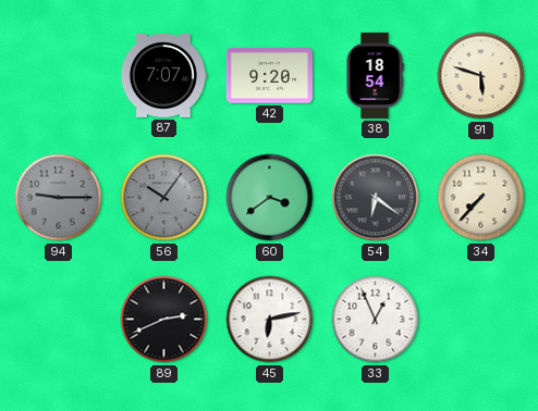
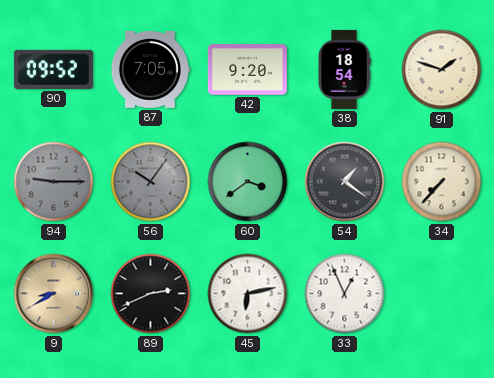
90: none -> 09:52 (53, 69)
87: 7:07 -> 7:05 (150, 69)
91: 5:48 -> 1:48 (442, 70)
54: 6:21 -> 1:21 (345, 182)
9: none -> 8:40 (54, 294)
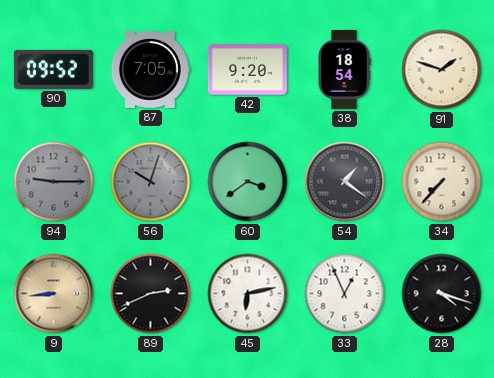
56: 10:06 -> 10:03 (151, 182)
9: 8:40 -> 8:44 (54, 294)
28: none -> 4:18 (442, 294)
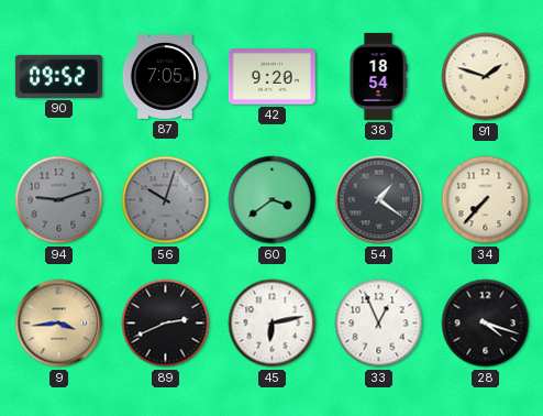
94: 9:15 -> 9:12 (59, 200)
9: 8:44 -> 3:44 (59, 324)
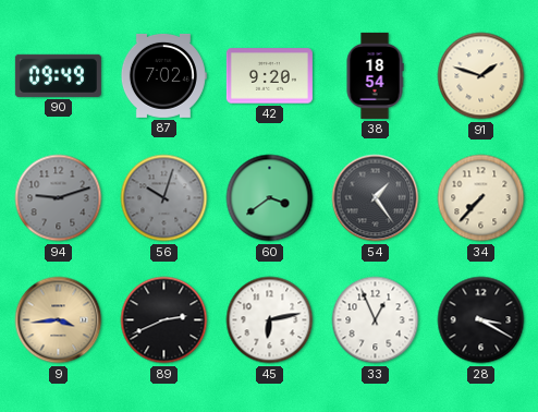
90: 09:52 -> 09:49 (58, 75)
87: 7:05 -> 7:02 (163, 75)
54: 1:21 -> 1:24 (376, 198)
28: 4:18 -> 3:20 (481, 320)
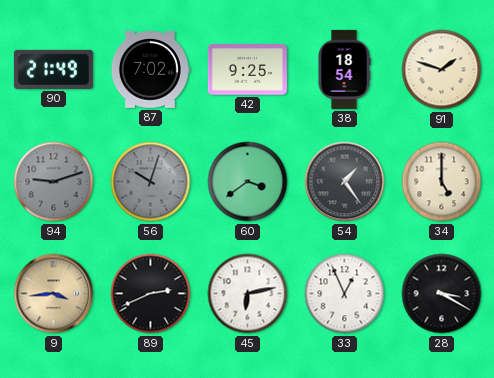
90: 09:49 -> 21:49 (53, 69)
42: 9:20 -> 9:25 (247, 70)
34: 7:37 -> 5:00 (442, 182)
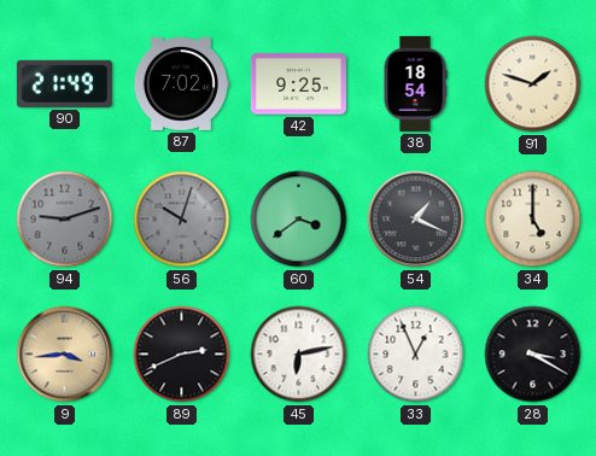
54: 1:24 -> 1:19 (416, 220)
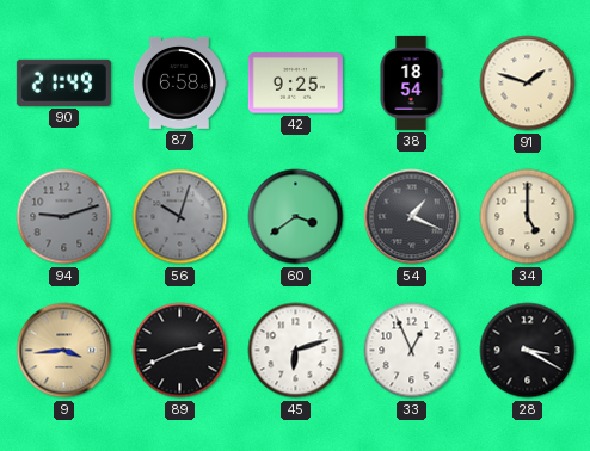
87: 7:02 -> 6:58 (179, 82)
45: 6:13 -> 6:12 (296, 351)
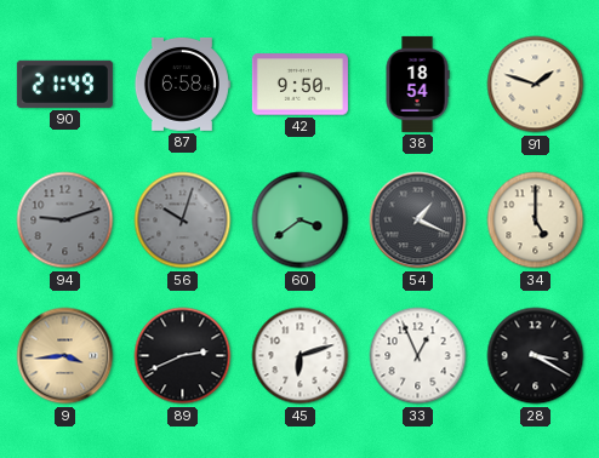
42: 9:25 -> 9:50 (299, 85)
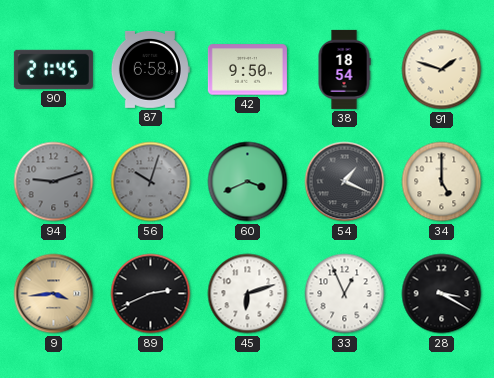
90: 21:49 -> 21:45 (53, 69)
60: 3:39 -> 3:41 (248, 182)
